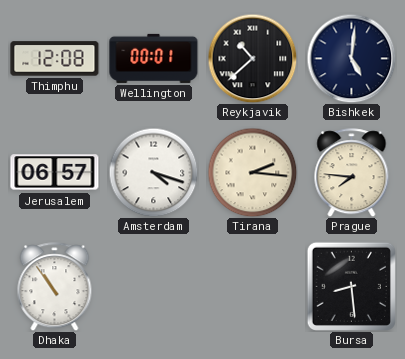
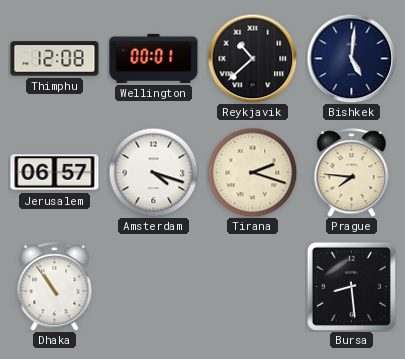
Tirana: 2:16 -> 2:18 (252, 172)
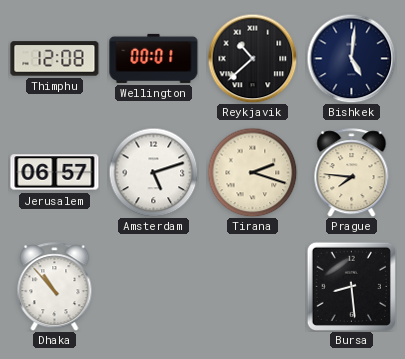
Amsterdam: 4:18 -> 5:12 (153, 172)
Dhaka: 10:54 -> 10:53 (55, 287)
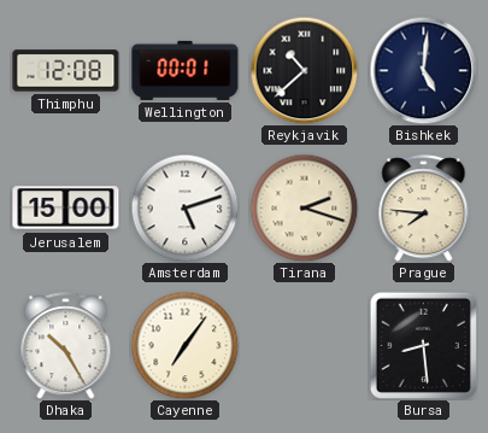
Jerusalem: 06:57 -> 15:00 (66, 209)
Dhaka: 10:53 -> 10:25 (66, 346)
Cayenne: none -> 7:06 (184, 345)
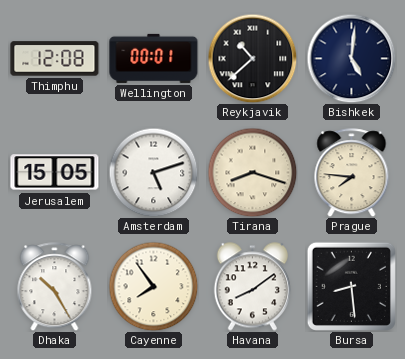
Jerusalem: 15:00 -> 15:05 (55, 173)
Tirana: 2:18 -> 8:18 (252, 172)
Cayenne: 7:06 -> 7:54 (153, 286)
Havana: none -> 8:09 (252, 287)
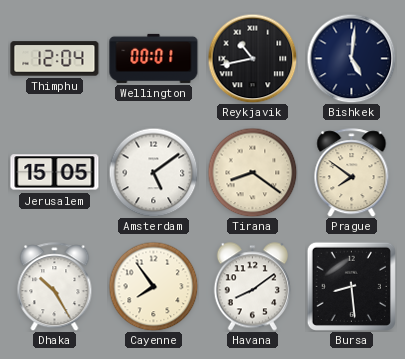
Thimphu: 12:08 -> 12:04 (55, 59)
Reykjavik: 10:38 -> 10:43 (252, 58)
Amsterdam: 5:12 -> 5:09 (153, 172)
Tirana: 8:18 -> 8:21 (252, 172)
Prague: 7:46 -> 7:51 (352, 173)
